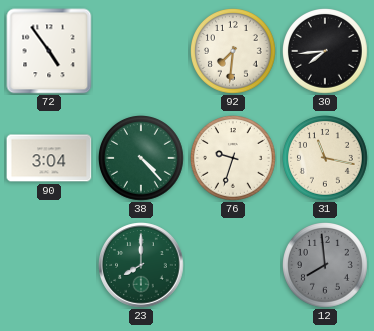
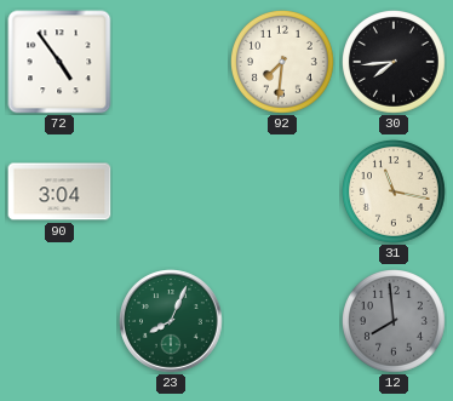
38: 4:23 -> none (142, 159)
76: 9:33 -> none (234, 159)
23: 8:00 -> 8:04 (171, 321)
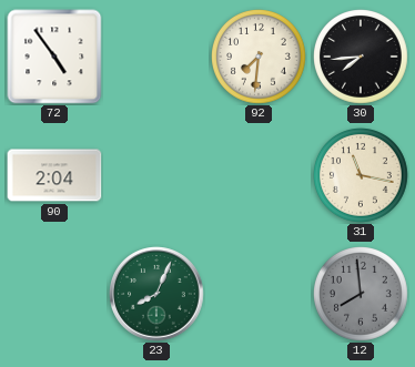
90: 3:04 -> 2:04 (54, 175)
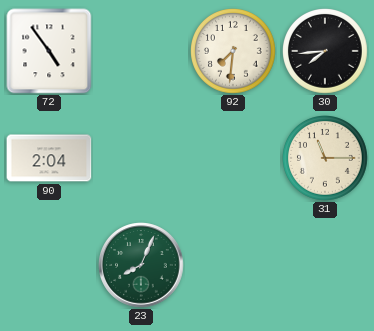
31: 11:17 -> 11:15 (326, 159)
12: 7:59 -> none (362, 295)
